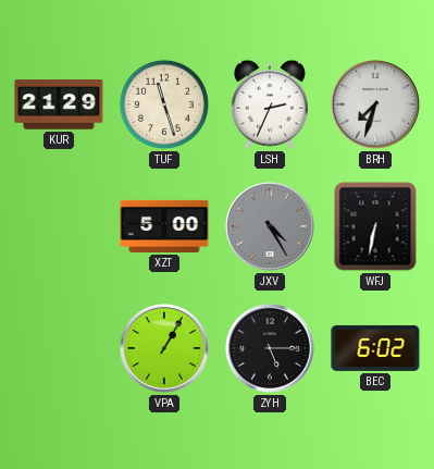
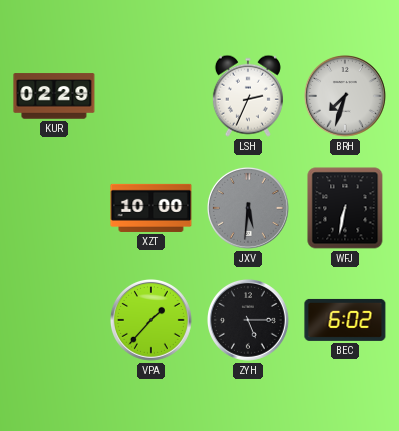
KUR: 21:29 -> 02:29 (54, 96)
TUF: 11:27 -> none (164, 104)
XZT: 5:00 -> 10:00 (151, 208)
JXV: 4:25 -> 5:31 (249, 209)
VPA: 1:05 -> 1:37 (152, 321)
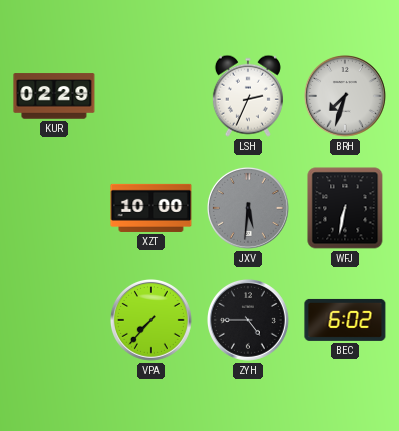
VPA: 1:37 -> 7:37 (152, 321)
ZYH: 5:15 -> 4:45 (249, 321)
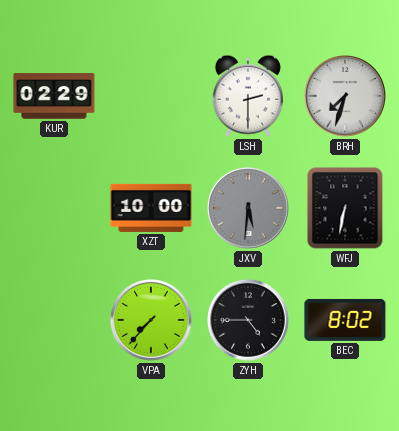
LSH: 2:34 -> 2:30 (248, 96)
BEC: 6:02 -> 8:02 (345, 320)
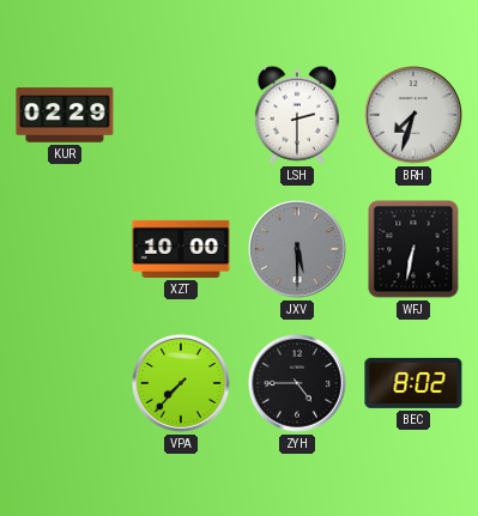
JXV: 5:31 -> 5:30 (298, 250)
